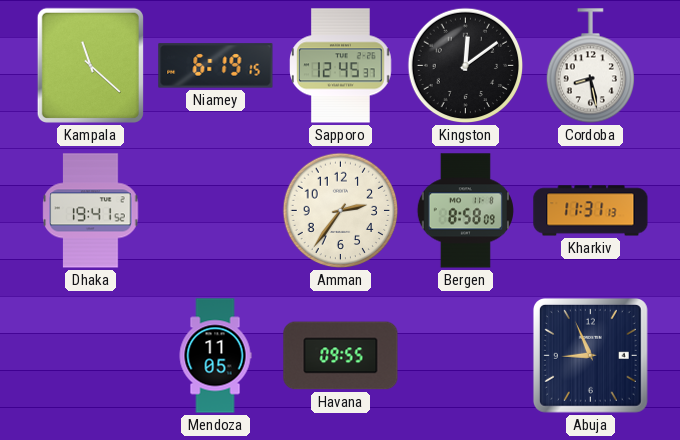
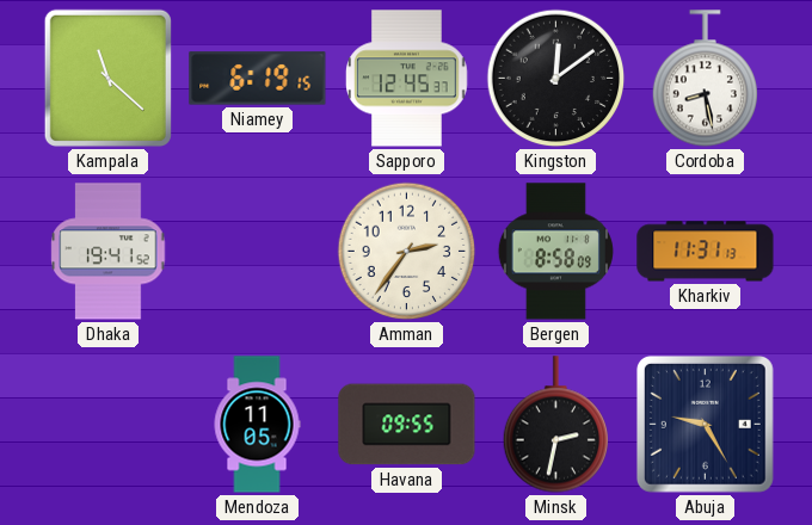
Minsk: none -> 2:32 (555, 425)
Abuja: 8:56 -> 9:25 (705, 424)
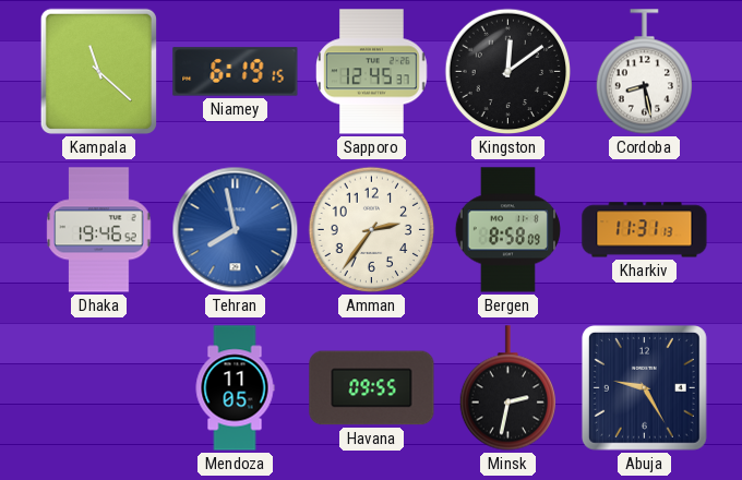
Dhaka: 19:41 -> 19:46 (99, 230)
Tehran: none -> 7:58 (236, 230)
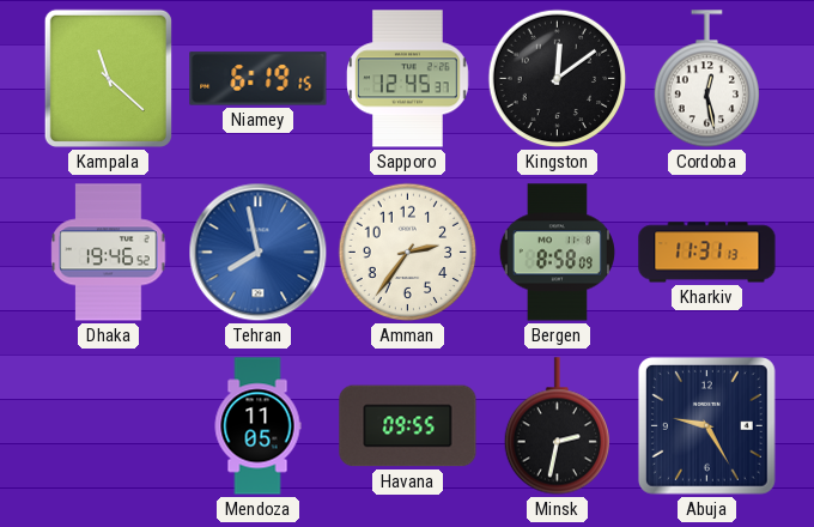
Cordoba: 8:28 -> 12:28 (706, 79)
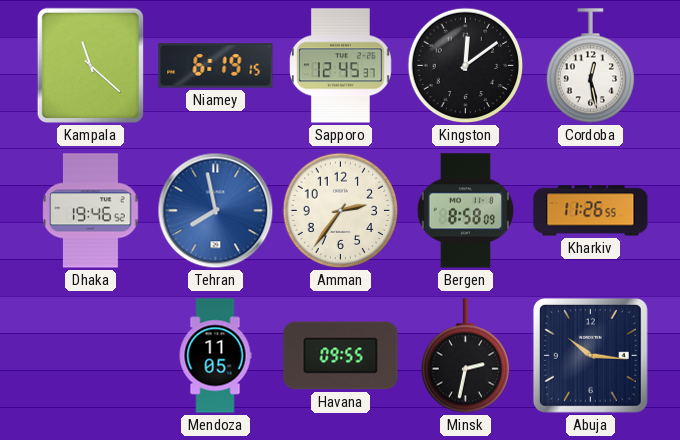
Kharkiv: 11:31 -> 11:26 (591, 211)
Abuja: 9:25 -> 10:16 (590, 355)
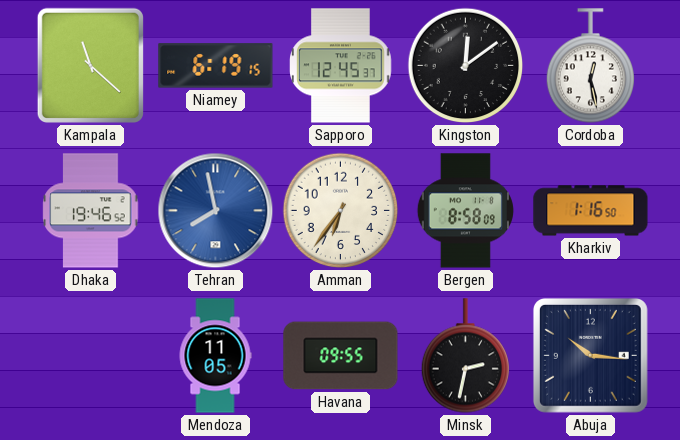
Amman: 2:36 -> 6:36 (341, 211)
Kharkiv: 11:26 -> 1:16 (591, 211)
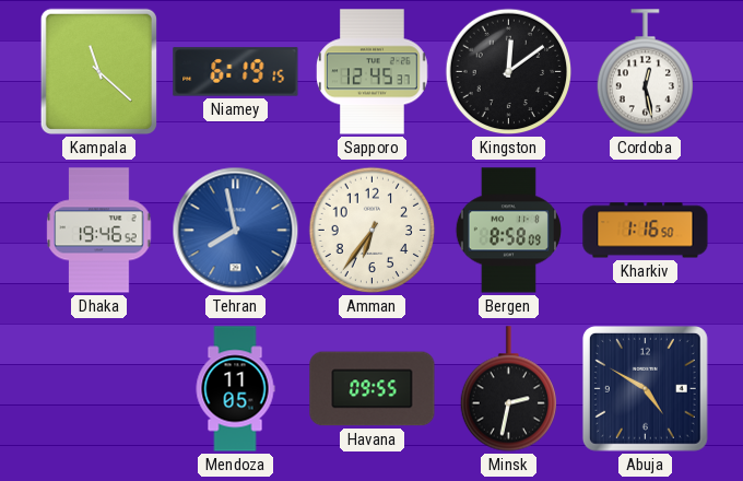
Abuja: 10:16 -> 4:50 (645, 388)
